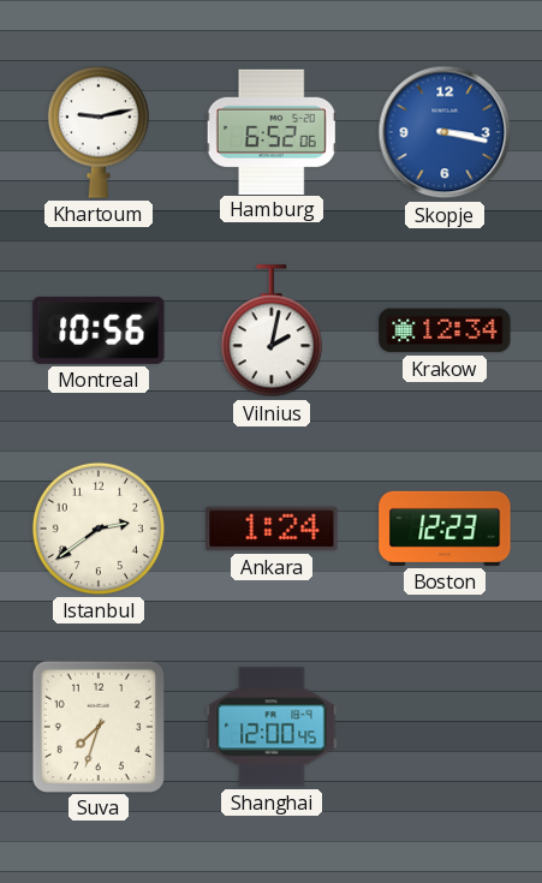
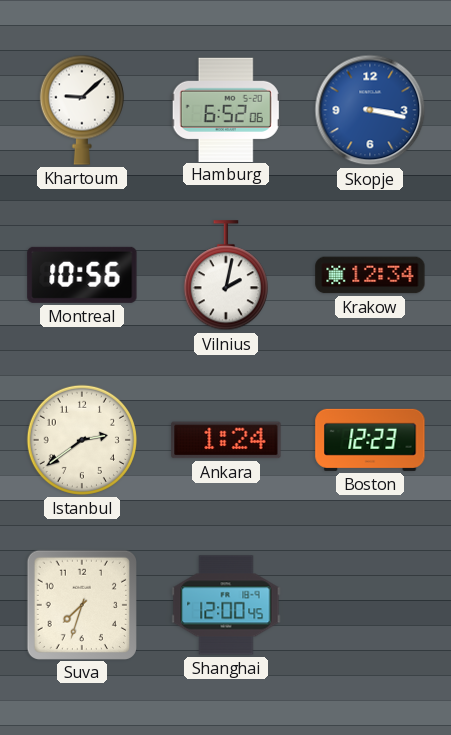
Khartoum: 9:13 -> 9:08 (82, 110)
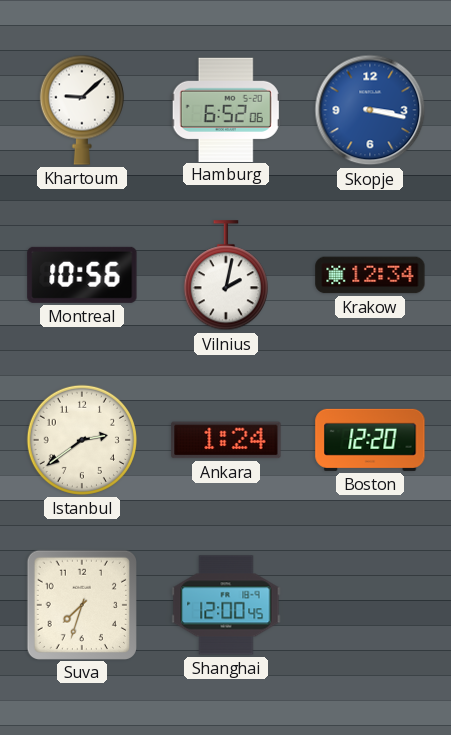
Boston: 12:23 -> 12:20 (370, 440)
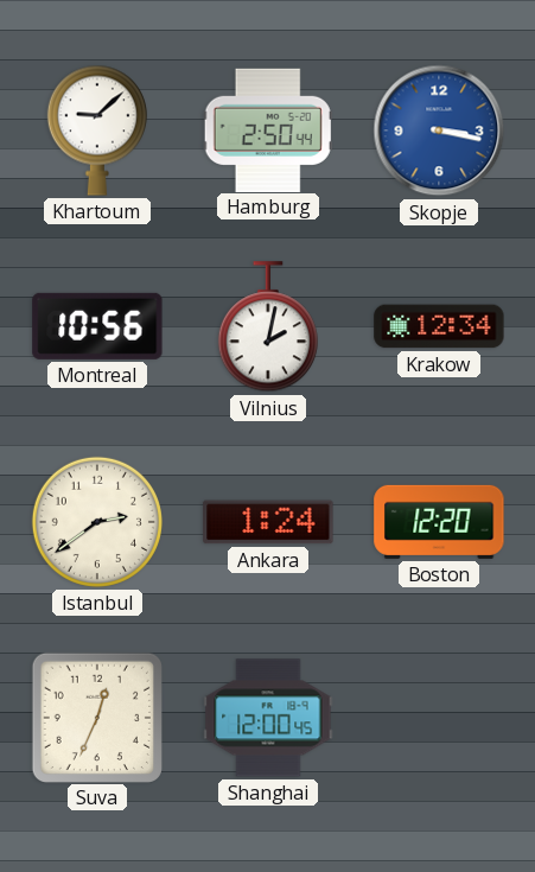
Hamburg: 6:52 -> 2:50 (268, 129)
Suva: 7:33 -> 12:34 (96, 717)
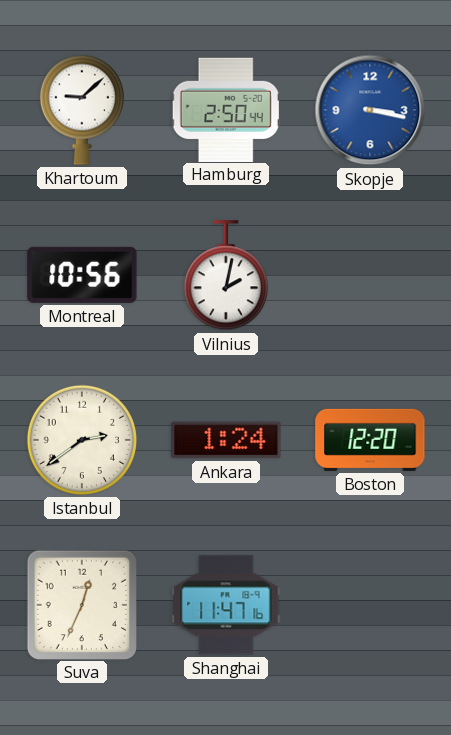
Krakow: 12:34 -> none (439, 326)
Shanghai: 12:00 -> 11:47 (226, 605)
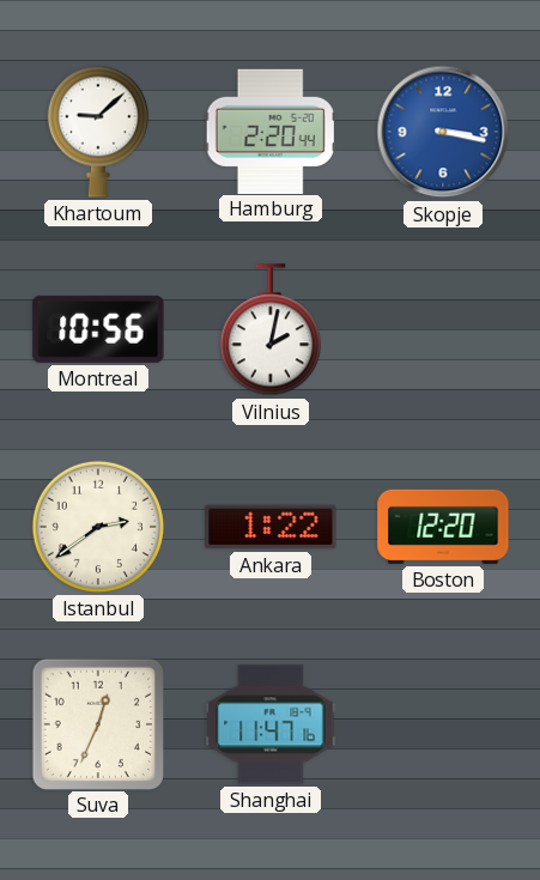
Hamburg: 2:50 -> 2:20 (271, 131)
Ankara: 1:24 -> 1:22 (271, 527)
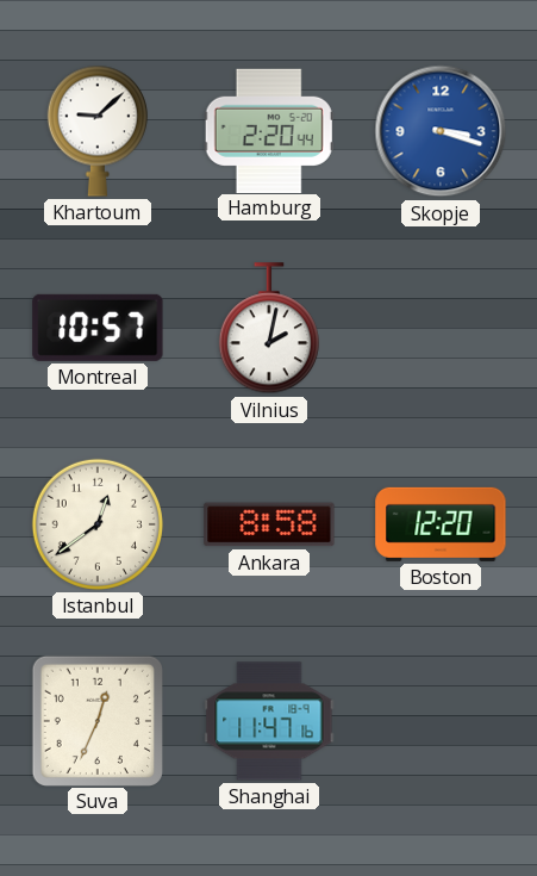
Skopje: 3:17 -> 3:18 (441, 131)
Montreal: 10:56 -> 10:57 (98, 328)
Istanbul: 2:39 -> 12:39 (98, 524)
Ankara: 1:22 -> 8:58 (269, 524)
